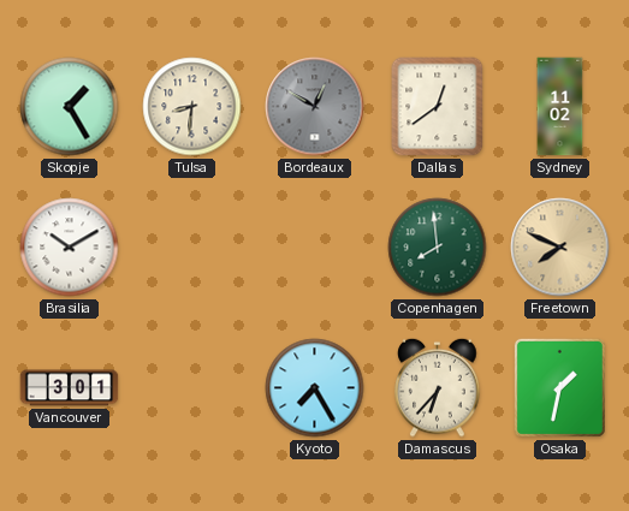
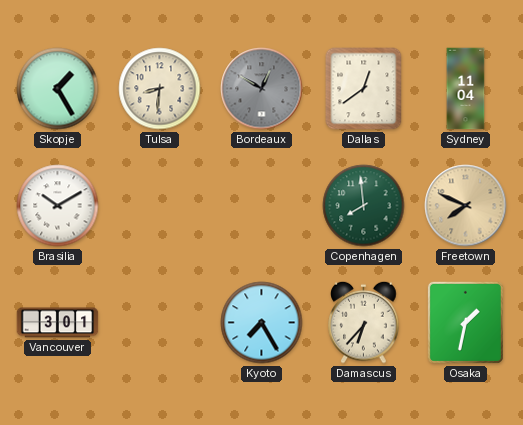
Sydney: 11:02 -> 11:04 (466, 89)
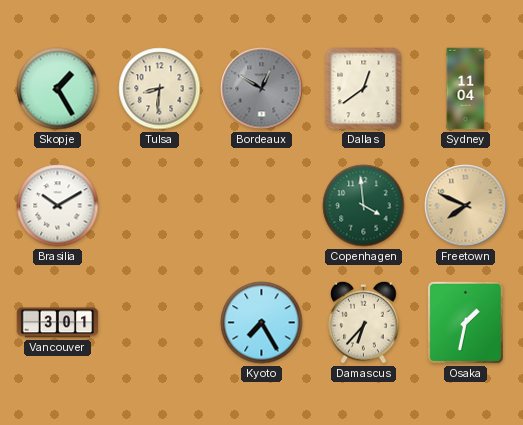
Copenhagen: 7:59 -> 3:59 (364, 206)
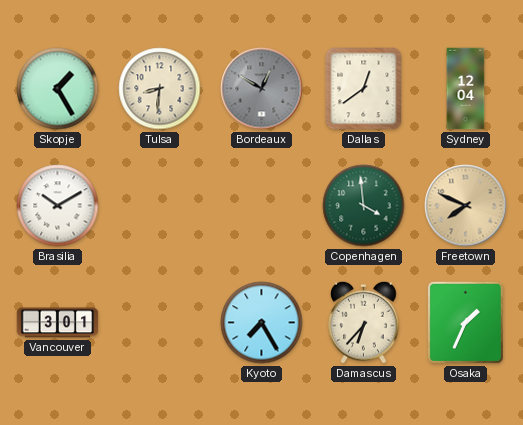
Sydney: 11:04 -> 12:04 (466, 89)
Osaka: 1:32 -> 1:34 (465, 322)
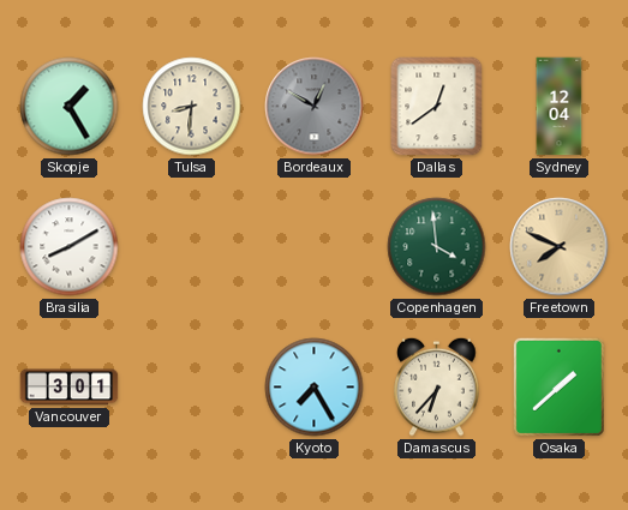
Brasilia: 10:10 -> 8:10 (70, 247)
Osaka: 1:34 -> 1:38 (558, 386)
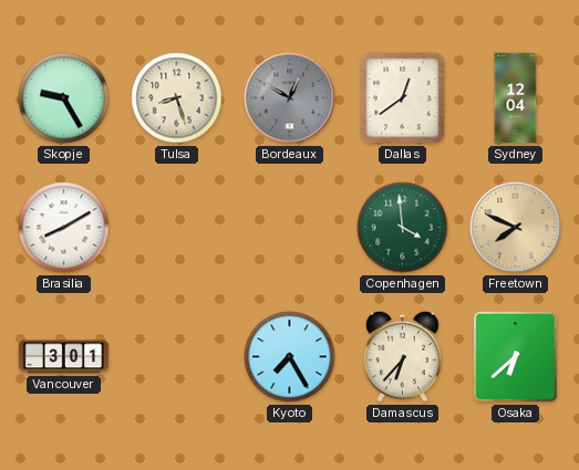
Skopje: 1:25 -> 9:25 (64, 98)
Tulsa: 8:31 -> 8:27 (177, 98)
Osaka: 1:38 -> 6:38 (515, 356)
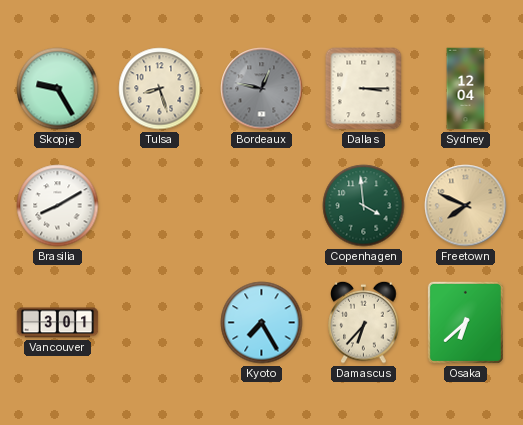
Bordeaux: 12:50 -> 12:47 (262, 89)
Dallas: 12:39 -> 3:15 (364, 89)
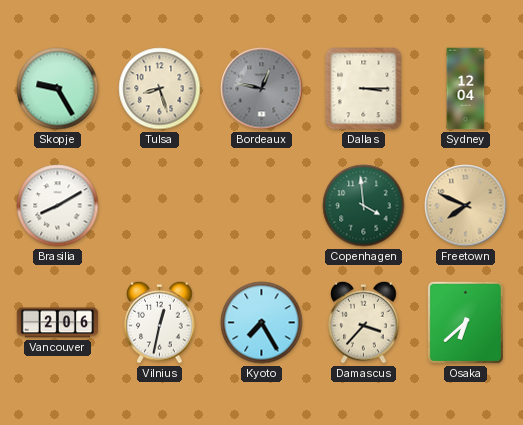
Vancouver: 3:01 -> 2:06 (58, 323)
Vilnius: none -> 12:32 (160, 322)
Damascus: 6:37 -> 3:37 (364, 322)
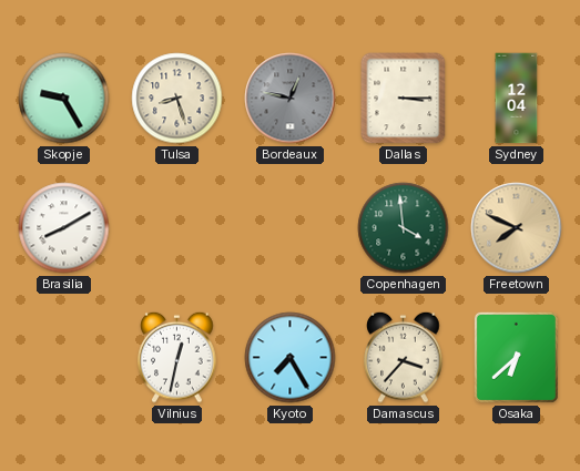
Vancouver: 2:06 -> none (58, 323)
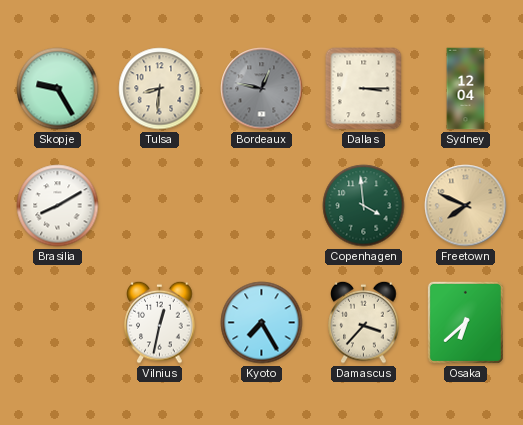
Tulsa: 8:27 -> 8:31 (160, 89)
